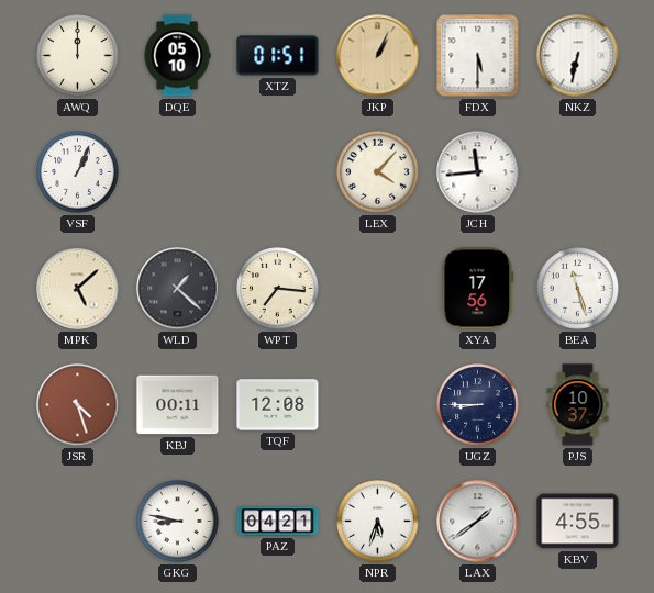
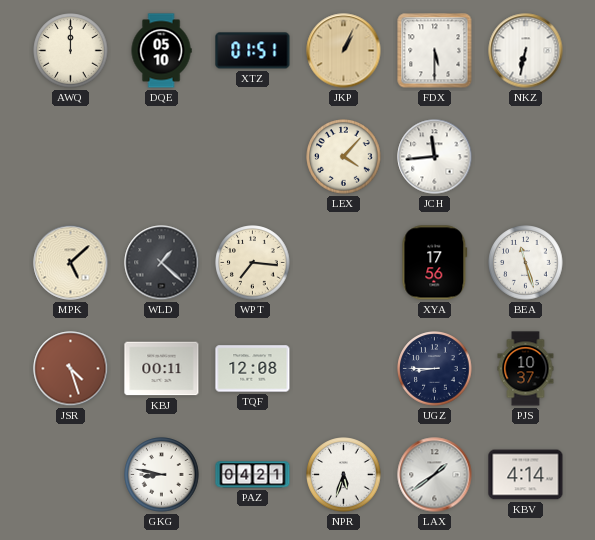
VSF: 1:04 -> none (78, 172)
KBV: 4:55 -> 4:14 (526, 475)
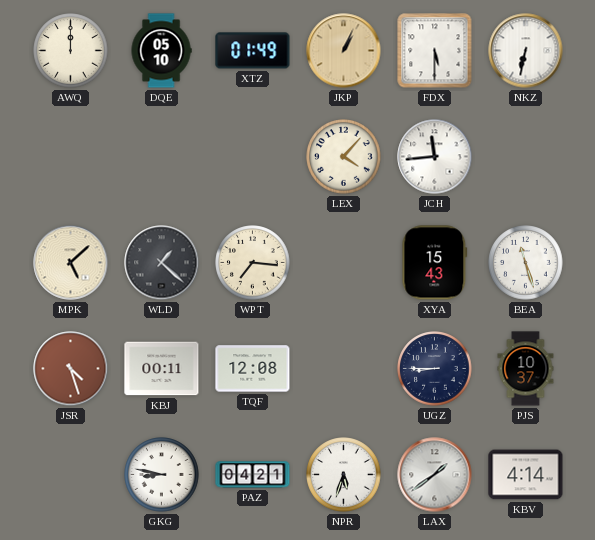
XTZ: 01:51 -> 01:49 (253, 51)
XYA: 17:56 -> 15:43 (435, 263)
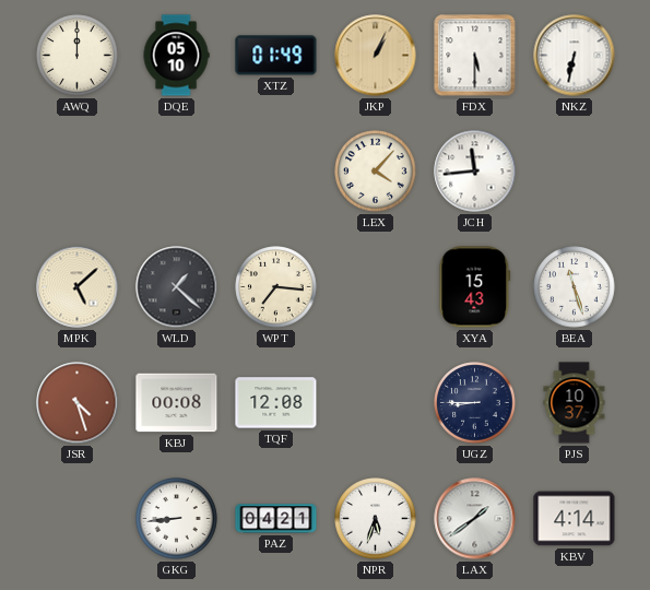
KBJ: 00:11 -> 00:08 (177, 403)
GKG: 8:47 -> 8:44 (177, 519)
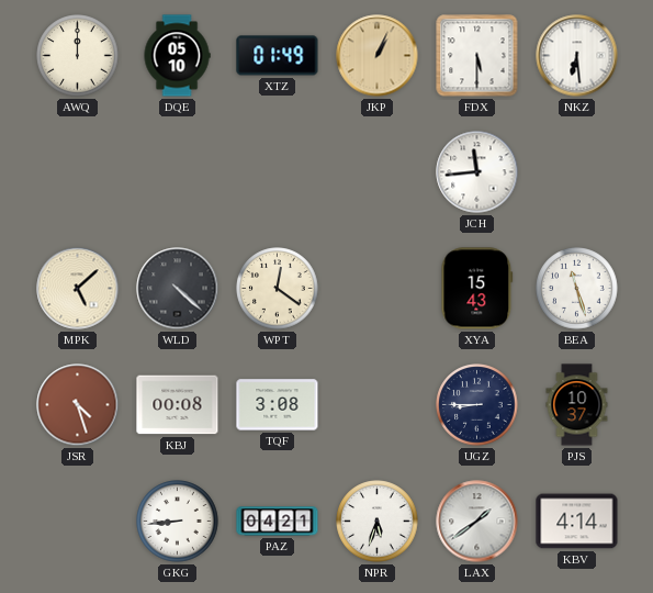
NKZ: 6:32 -> 6:29 (577, 56)
LEX: 4:07 -> none (376, 172)
WLD: 1:22 -> 4:22 (178, 289)
WPT: 7:16 -> 12:21 (278, 289)
TQF: 12:08 -> 3:08 (278, 405)
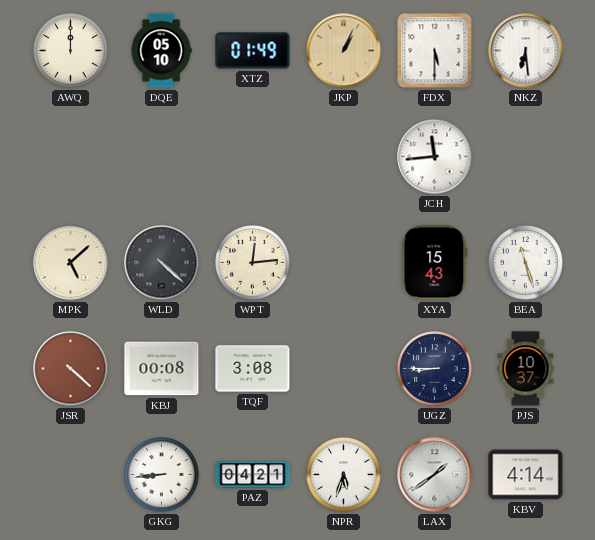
WPT: 12:21 -> 12:14 (253, 263)
JSR: 4:27 -> 4:22 (71, 369)
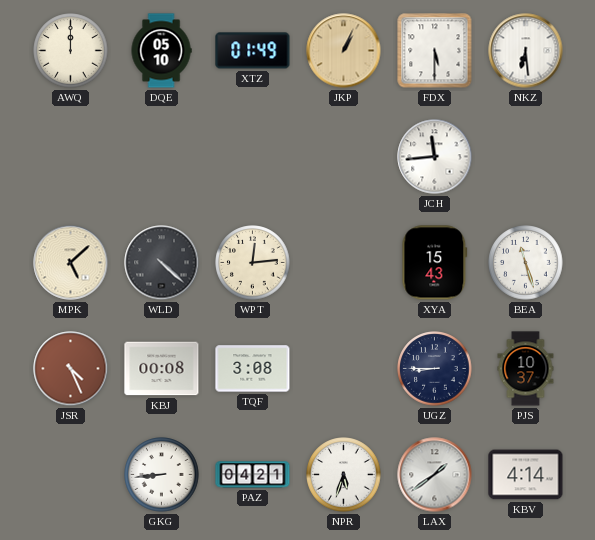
JSR: 4:22 -> 4:26 (71, 369)
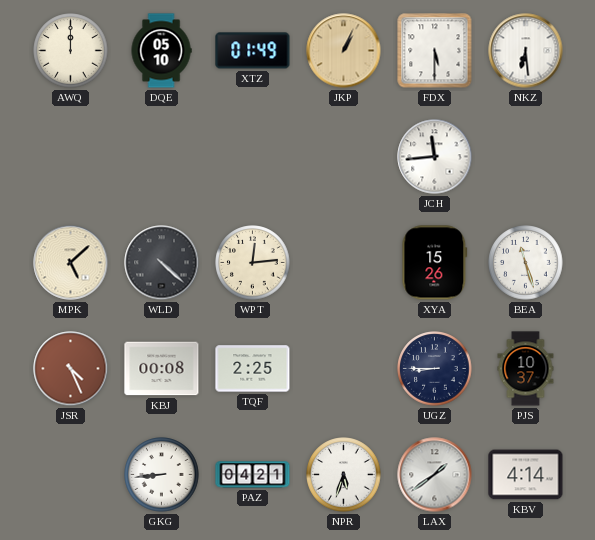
XYA: 15:43 -> 15:26 (435, 263)
TQF: 3:08 -> 2:25 (253, 369)
